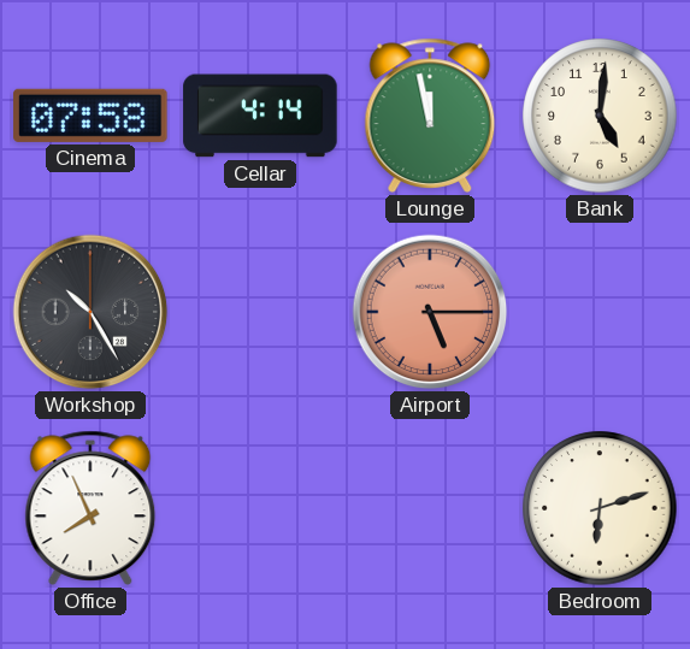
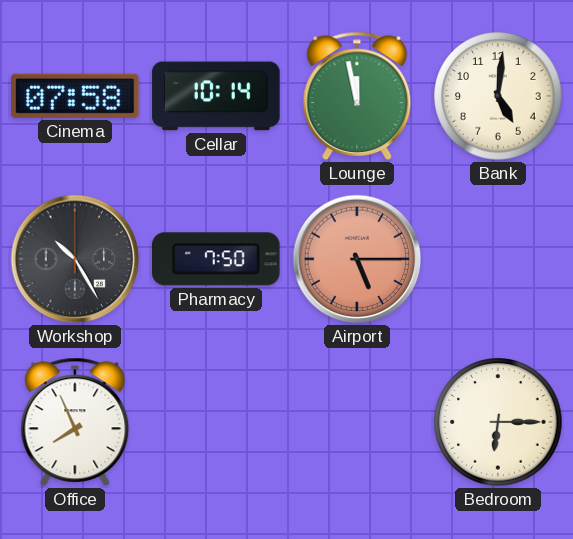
Cellar: 4:14 -> 10:14 (216, 96)
Pharmacy: none -> 7:50 (217, 259)
Bedroom: 6:12 -> 6:15 (498, 422)
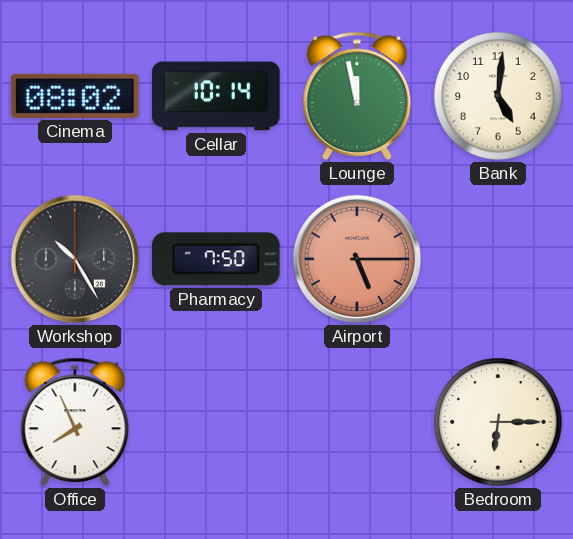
Cinema: 07:58 -> 08:02 (75, 96)
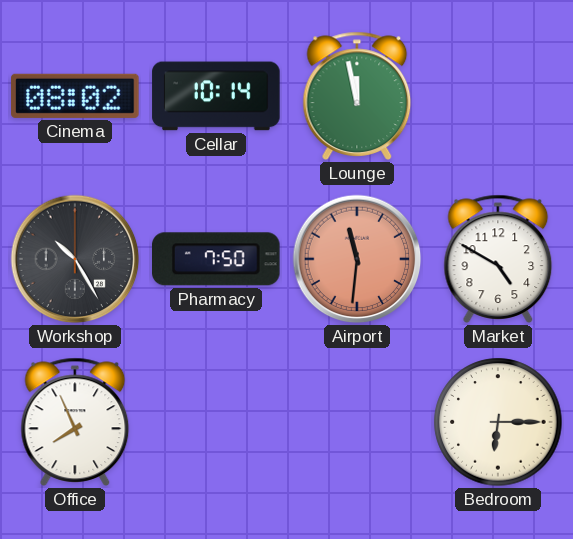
Bank: 5:01 -> none (498, 96)
Airport: 5:15 -> 11:31 (357, 259)
Market: none -> 4:50 (498, 259)
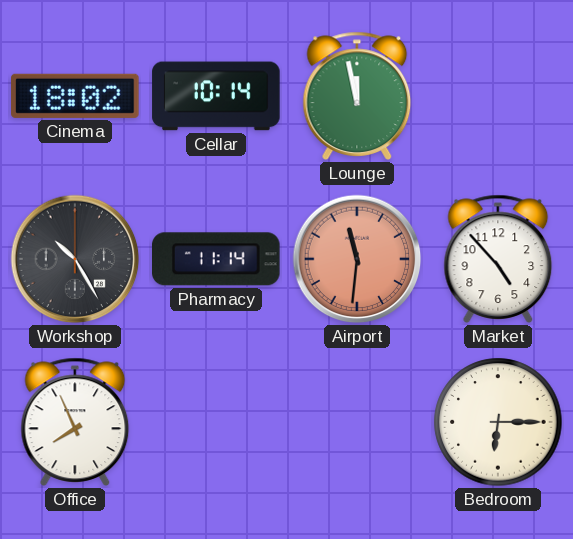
Cinema: 08:02 -> 18:02 (75, 96)
Pharmacy: 7:50 -> 11:14 (217, 259)
Market: 4:50 -> 4:53 (498, 259)
